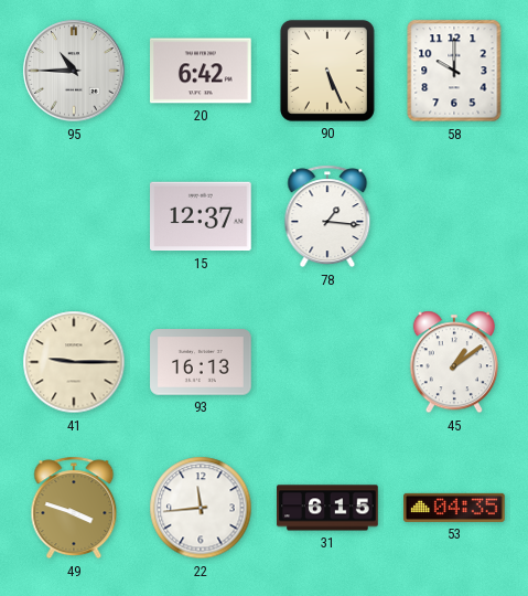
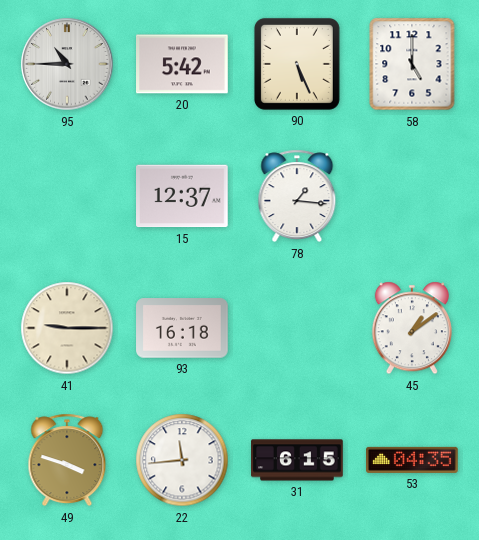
20: 6:42 -> 5:42 (183, 64)
58: 10:00 -> 5:00 (412, 64)
93: 16:13 -> 16:18 (182, 328)
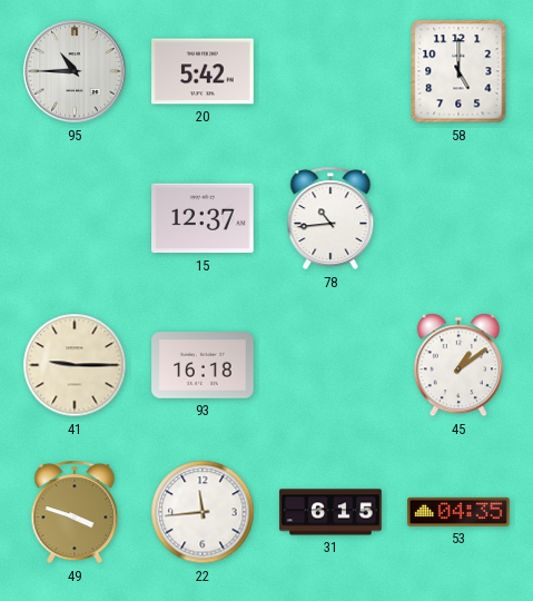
90: 5:26 -> none (297, 64)
78: 1:16 -> 10:44 (330, 218)
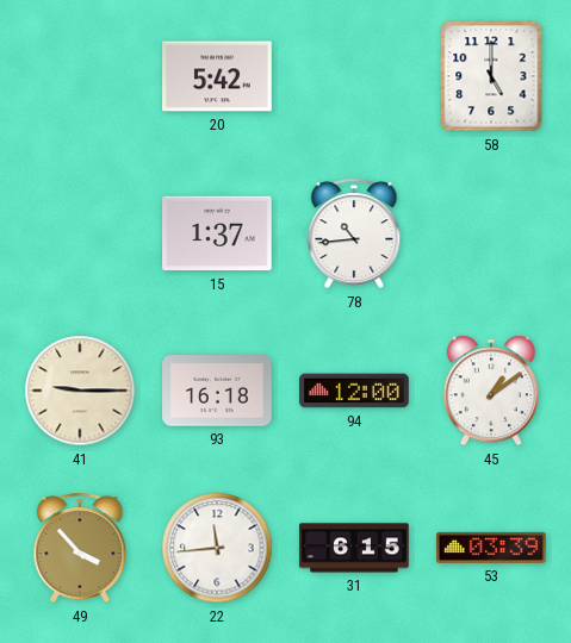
95: 10:45 -> none (75, 71)
15: 12:37 -> 1:37 (218, 233)
94: none -> 12:00 (354, 391)
49: 3:48 -> 3:53 (80, 548)
53: 04:35 -> 03:39 (492, 548)
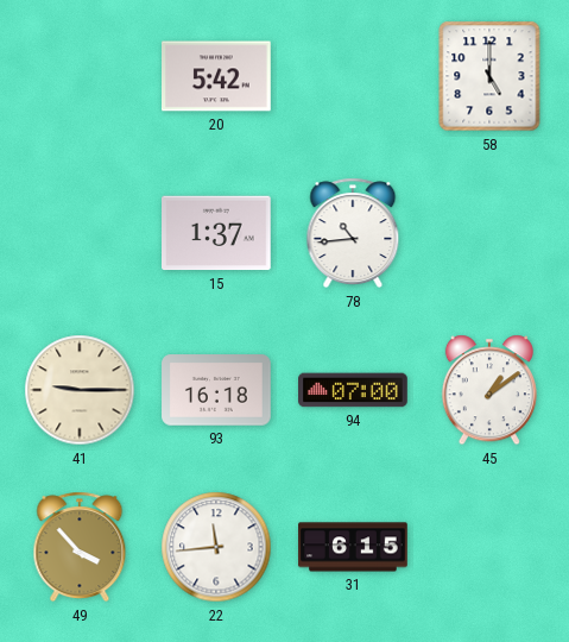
94: 12:00 -> 07:00 (353, 390)
53: 03:39 -> none (492, 548)
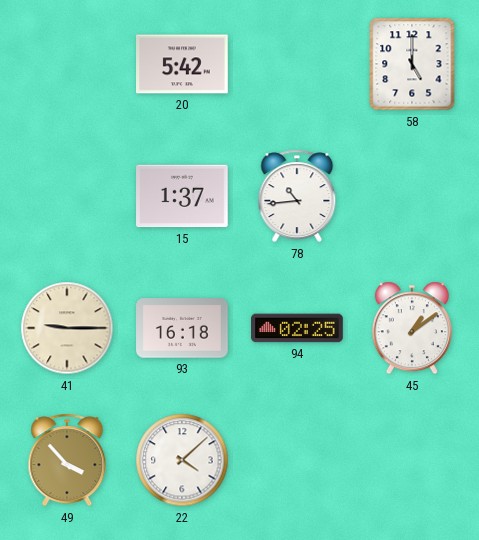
94: 07:00 -> 02:25 (297, 328)
22: 11:44 -> 4:08 (182, 460)
31: 6:15 -> none (353, 547)
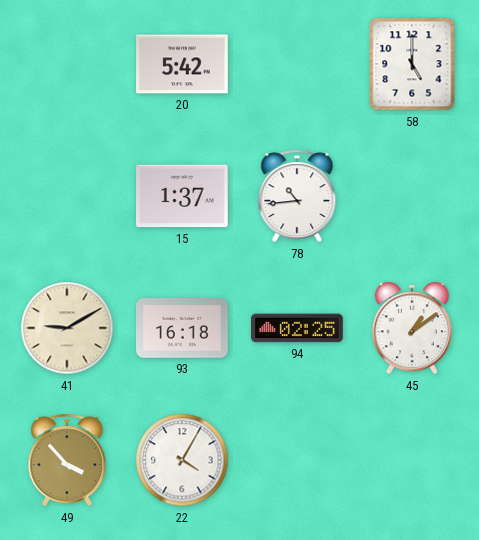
41: 9:15 -> 9:10 (67, 328)
22: 4:08 -> 4:05 (182, 460)
